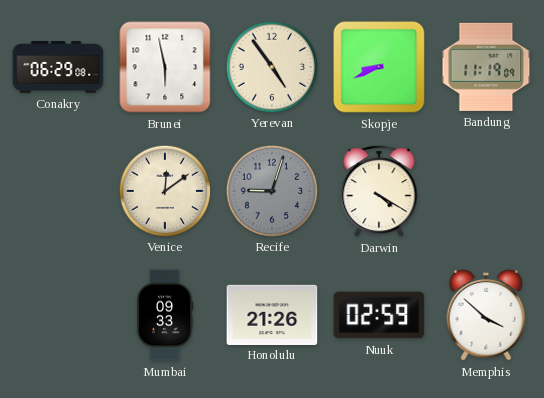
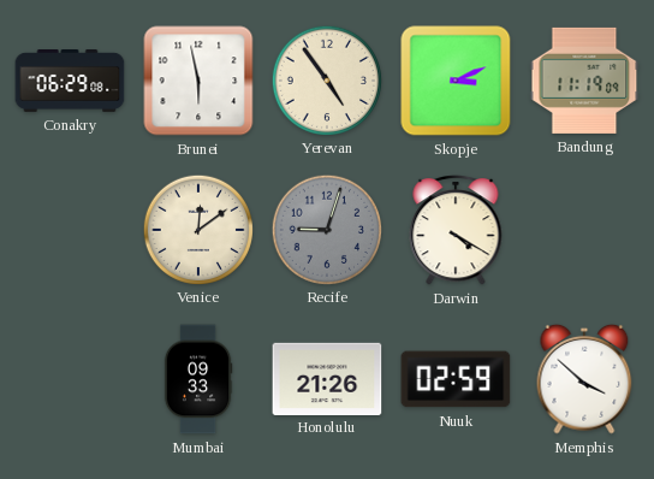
Skopje: 8:41 -> 3:11 (456, 81)
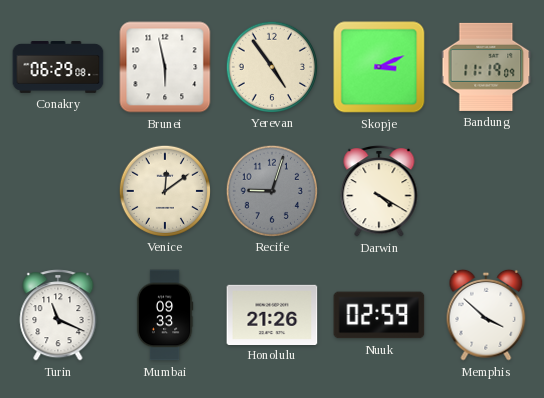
Turin: none -> 11:19 (58, 316)
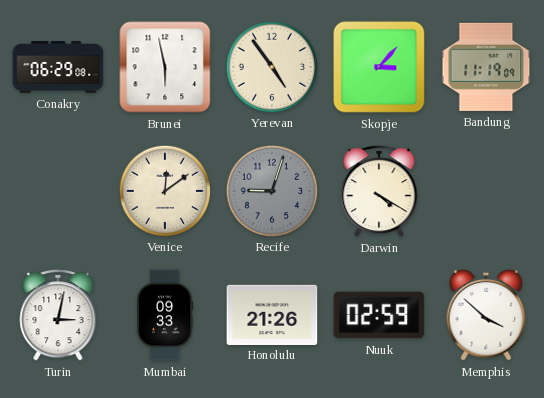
Skopje: 3:11 -> 3:07 (379, 67)
Turin: 11:19 -> 3:02 (58, 316)
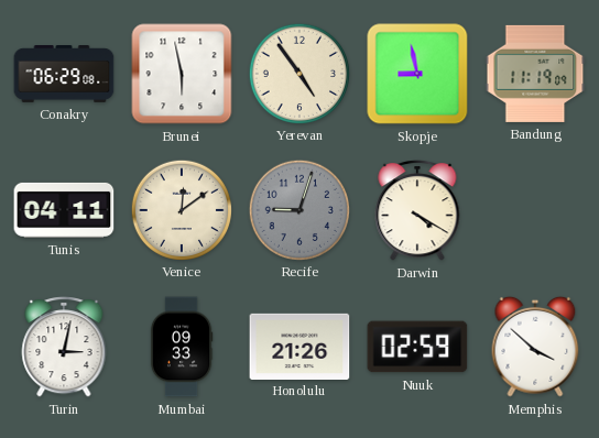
Skopje: 3:07 -> 8:58 (417, 74)
Tunis: none -> 04:11 (64, 210)
